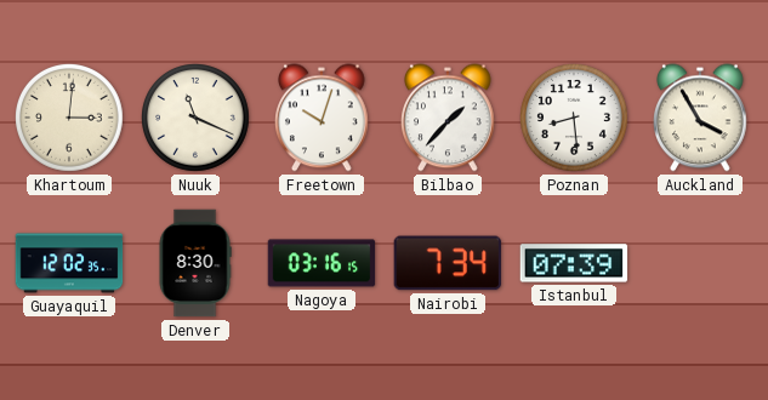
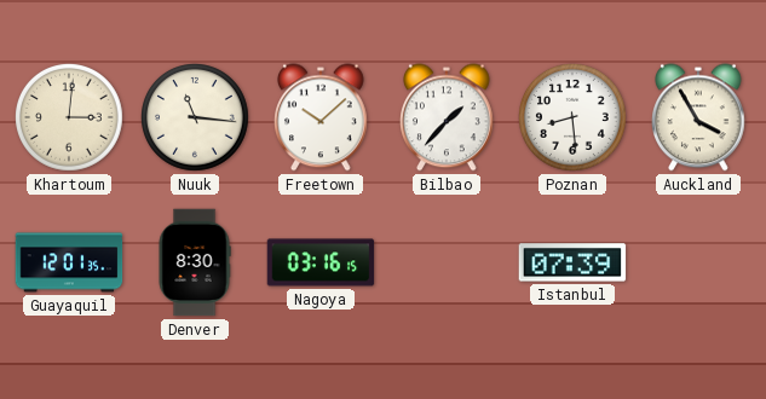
Nuuk: 11:19 -> 11:16 (196, 118)
Freetown: 10:03 -> 10:08 (322, 117)
Guayaquil: 12:02 -> 12:01 (69, 262)
Nairobi: 7:34 -> none (448, 263)
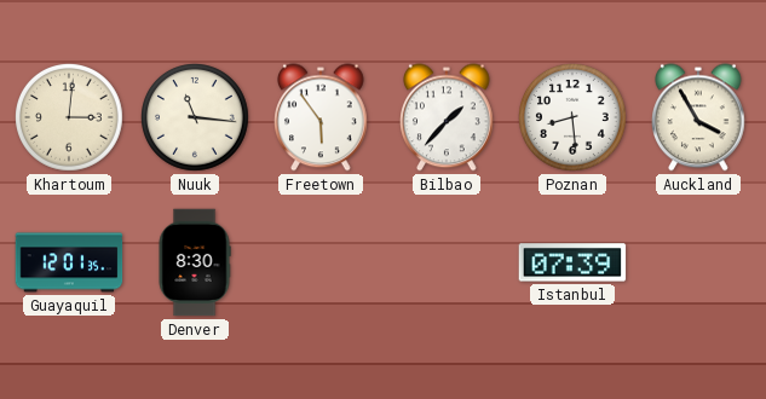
Freetown: 10:08 -> 5:54 (322, 117)
Nagoya: 03:16 -> none (321, 262)
